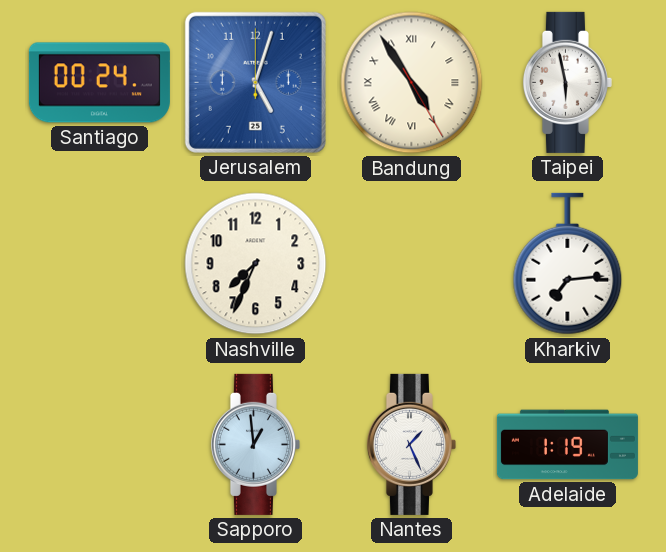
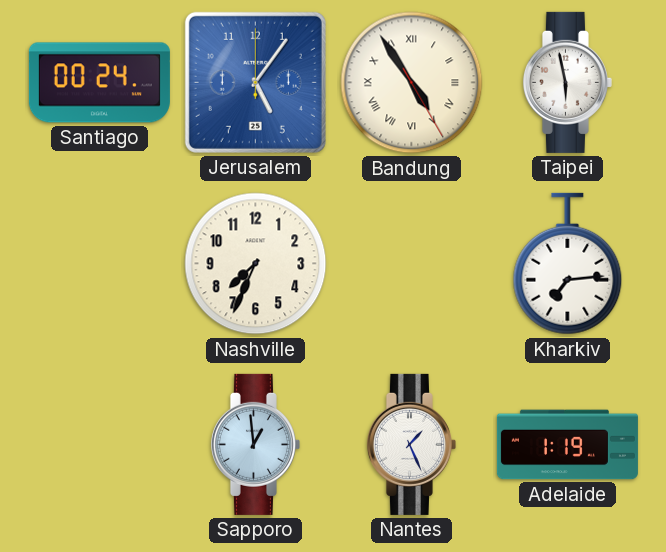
Jerusalem: 5:03 -> 5:06 (255, 82)
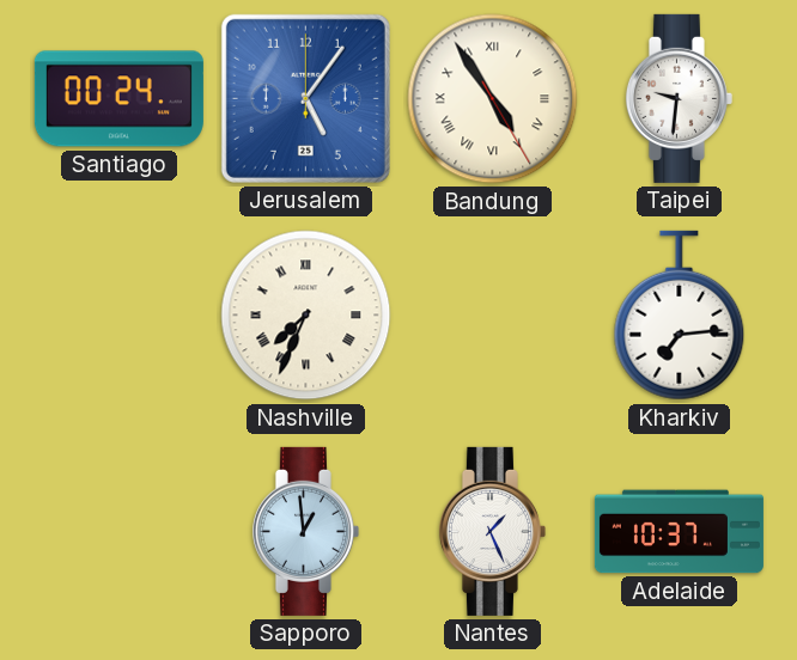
Taipei: 5:58 -> 9:31 (679, 98)
Nashville numerals: Arabic -> Roman (306, 316)
Adelaide: 1:19 -> 10:37 (679, 532)
